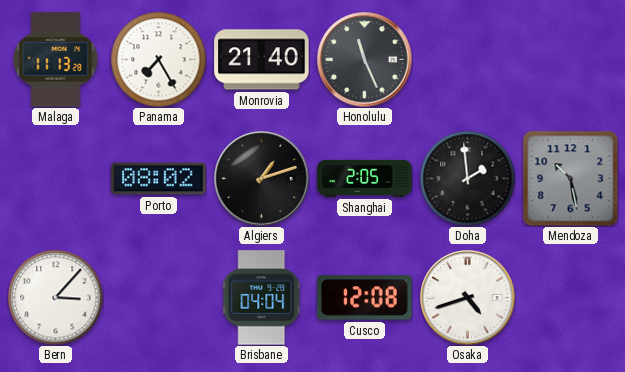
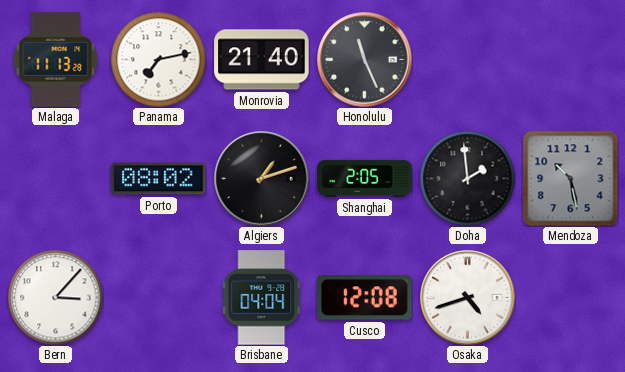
Panama: 7:25 -> 7:13 (158, 59)
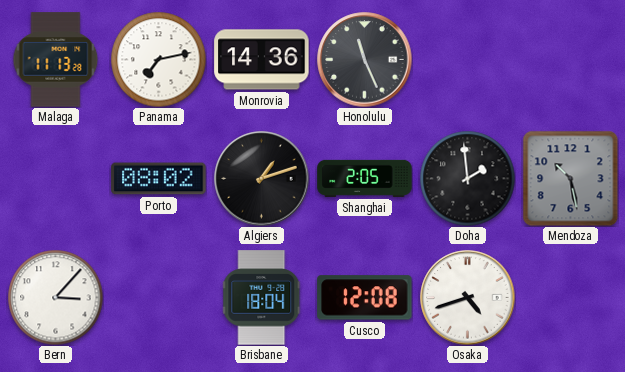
Monrovia: 21:40 -> 14:36 (262, 60)
Brisbane: 04:04 -> 18:04 (262, 298)
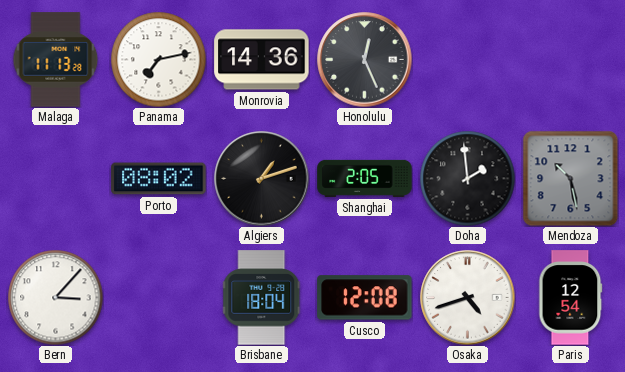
Honolulu: 11:26 -> 12:26 (365, 60)
Paris: none -> 12:54 (571, 298)
